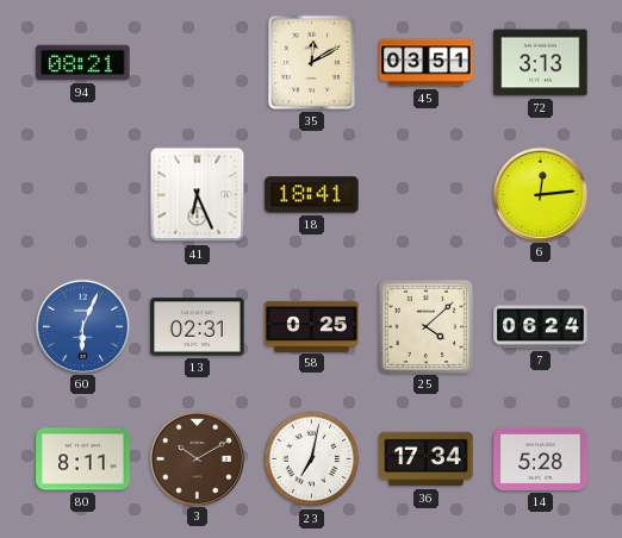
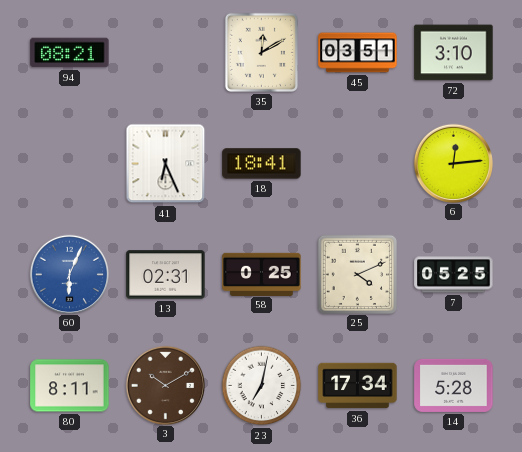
72: 3:13 -> 3:10 (454, 53)
25: 4:08 -> 4:11 (357, 274)
7: 06:24 -> 05:25 (454, 275)
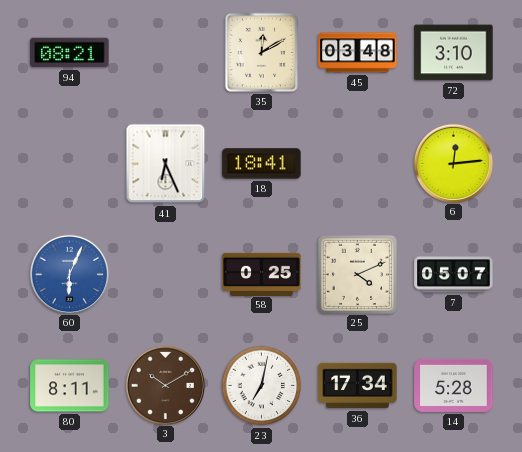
45: 03:51 -> 03:48 (358, 53)
13: 02:31 -> none (166, 275)
7: 05:25 -> 05:07 (454, 275)
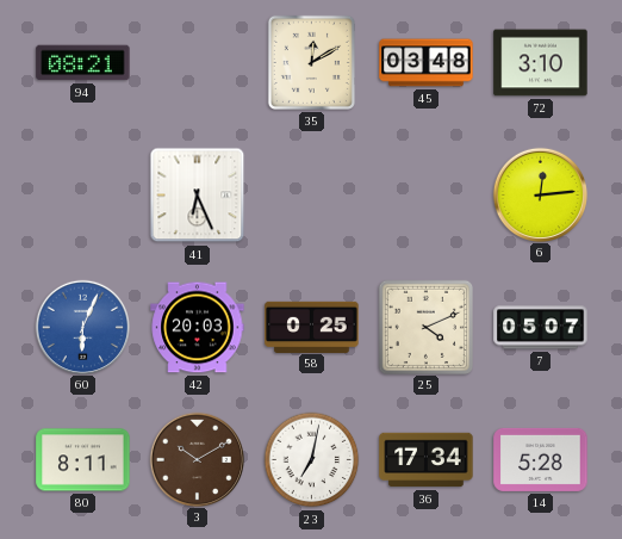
18: 18:41 -> none (262, 164)
42: none -> 20:03 (198, 328)
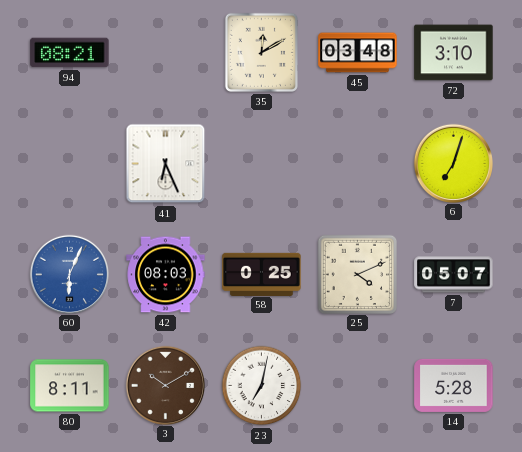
6: 12:14 -> 7:03 (453, 163)
42: 20:03 -> 08:03 (166, 275)
36: 17:34 -> none (427, 460)
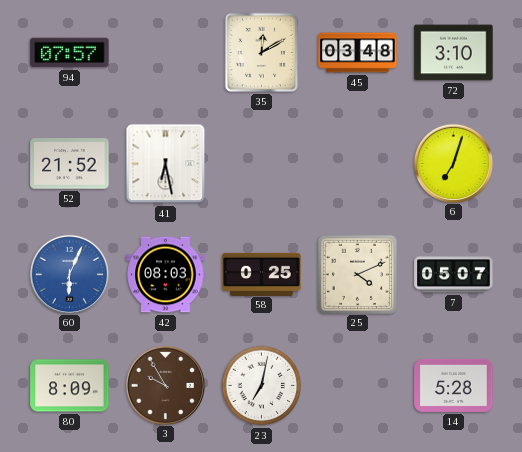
94: 08:21 -> 07:57 (70, 53)
52: none -> 21:52 (70, 164)
41: 6:26 -> 6:28 (166, 164)
80: 8:11 -> 8:09 (70, 386)
3: 10:10 -> 9:55 (165, 385)
